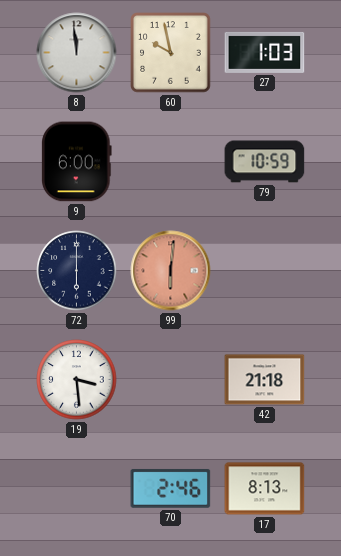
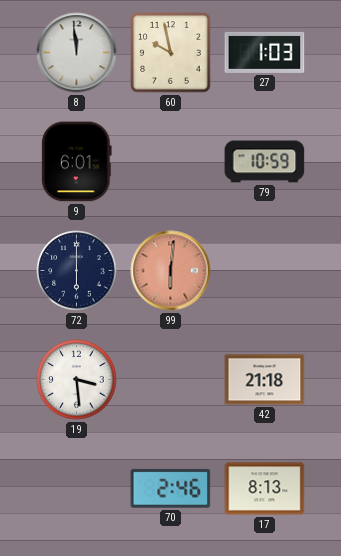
9: 6:00 -> 6:01 (77, 162)
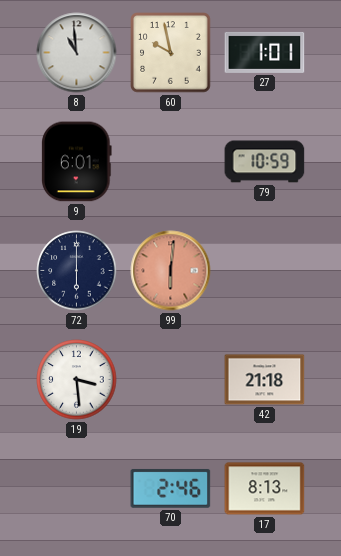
8: 11:59 -> 10:59 (77, 53)
27: 1:03 -> 1:01 (265, 52)
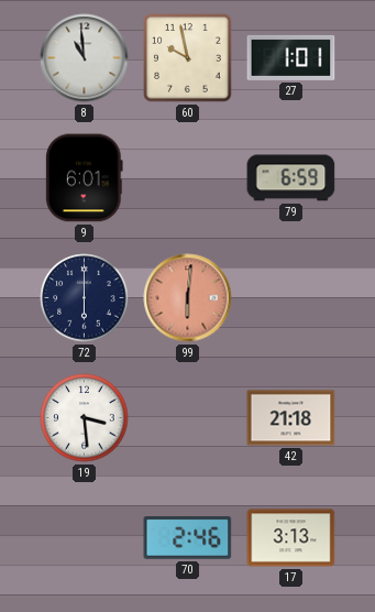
79: 10:59 -> 6:59 (291, 178)
17: 8:13 -> 3:13 (291, 538)
